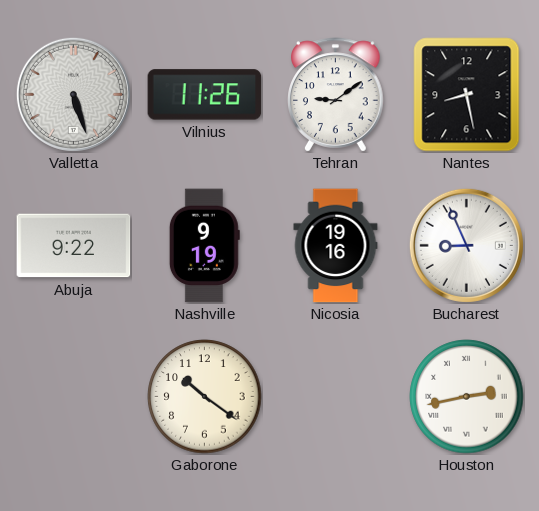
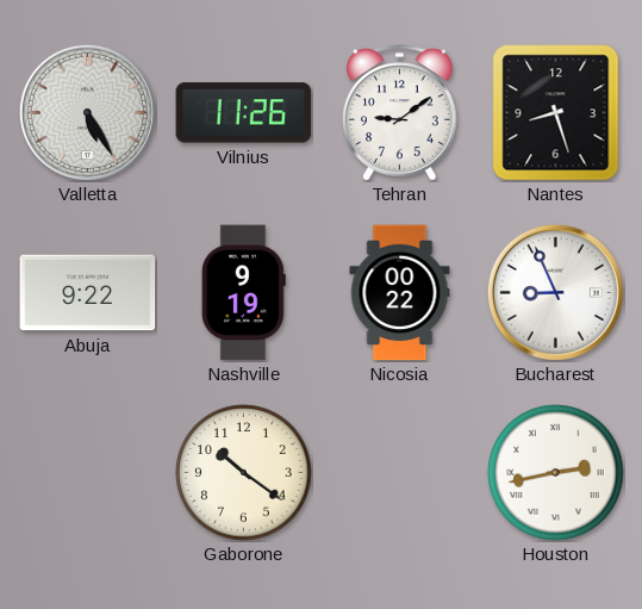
Valletta: 5:27 -> 5:25 (87, 112)
Nantes: 8:28 -> 8:27 (556, 113)
Nicosia: 19:16 -> 00:22 (400, 293)
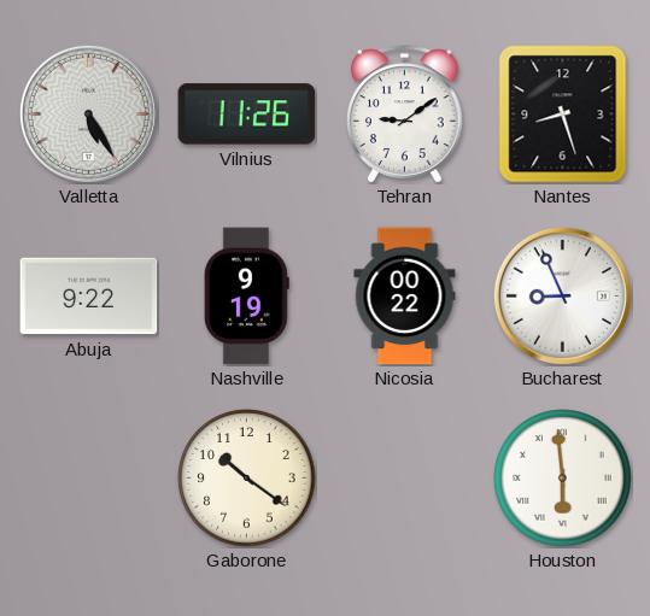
Houston: 2:43 -> 5:59 (563, 479)
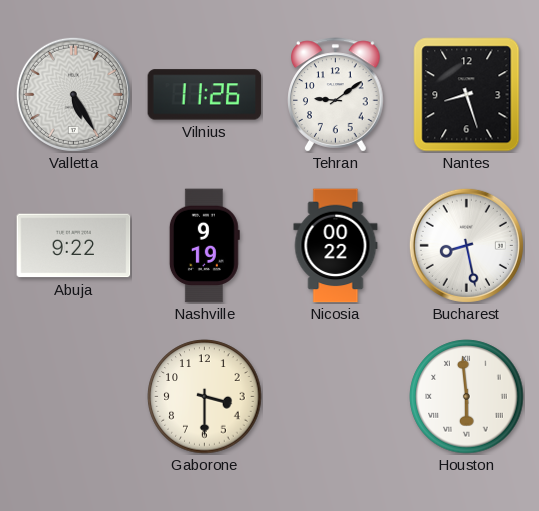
Bucharest: 8:56 -> 8:28 (466, 245)
Gaborone: 10:21 -> 3:30 (205, 397)
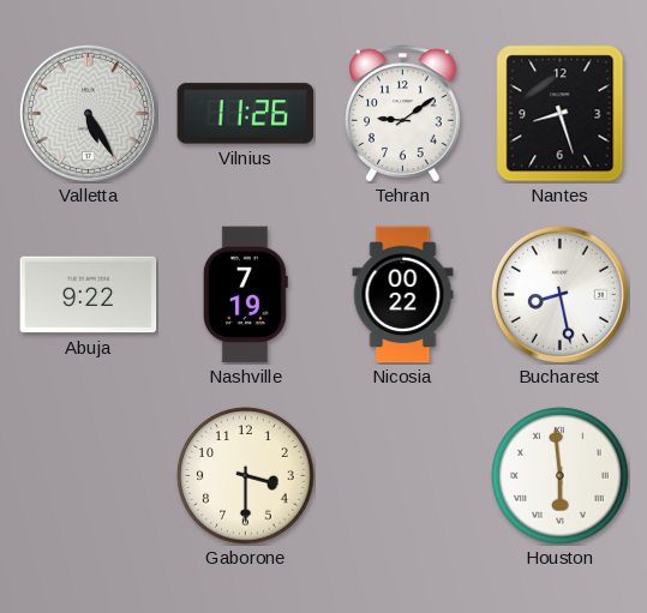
Nashville: 9:19 -> 7:19 (245, 295)
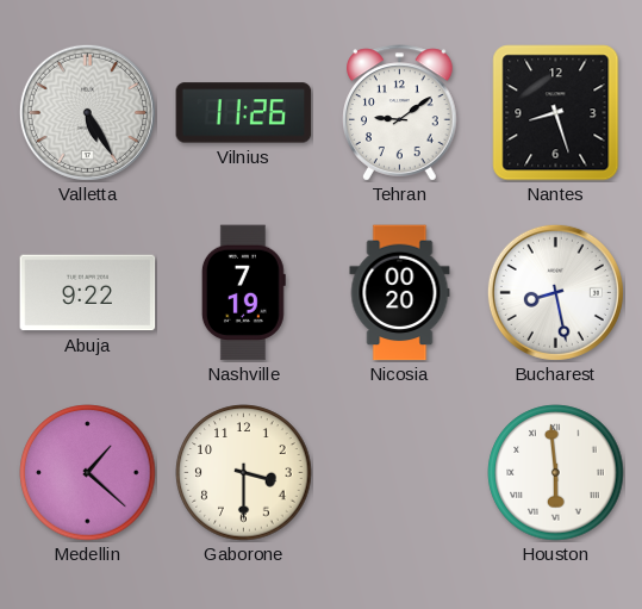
Nicosia: 00:22 -> 00:20 (400, 293)
Medellin: none -> 1:22 (88, 473)
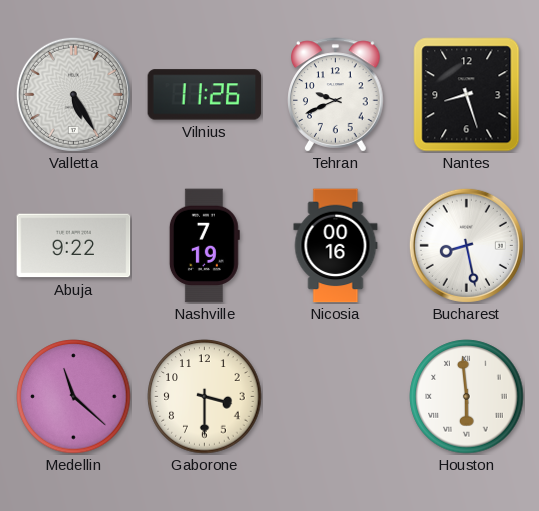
Tehran: 9:09 -> 9:41 (336, 95)
Nicosia: 00:20 -> 00:16 (336, 246)
Medellin: 1:22 -> 11:22 (74, 397)
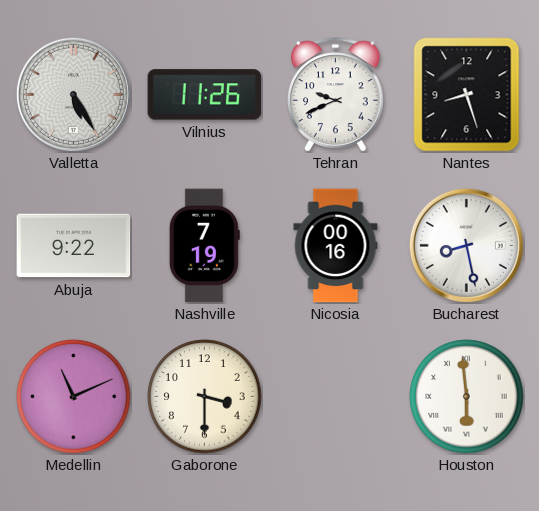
Medellin: 11:22 -> 11:11 (74, 397)
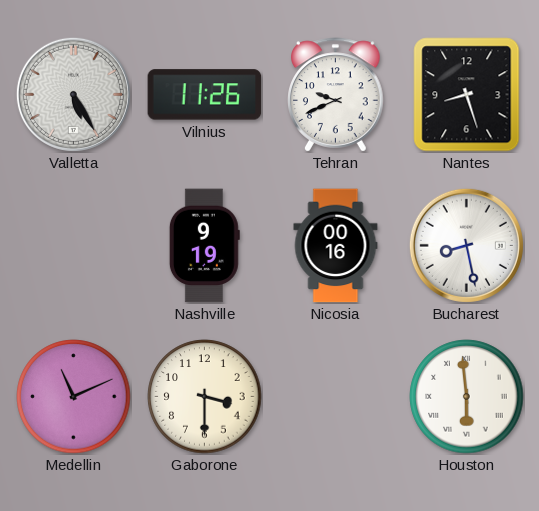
Abuja: 9:22 -> none (74, 246)
Nashville: 7:19 -> 9:19 (204, 246)
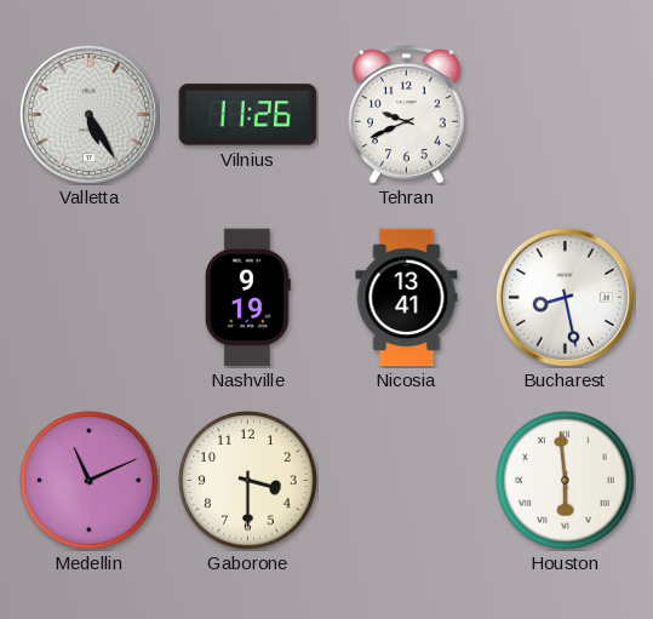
Nantes: 8:27 -> none (467, 95)
Nicosia: 00:16 -> 13:41 (407, 298)
